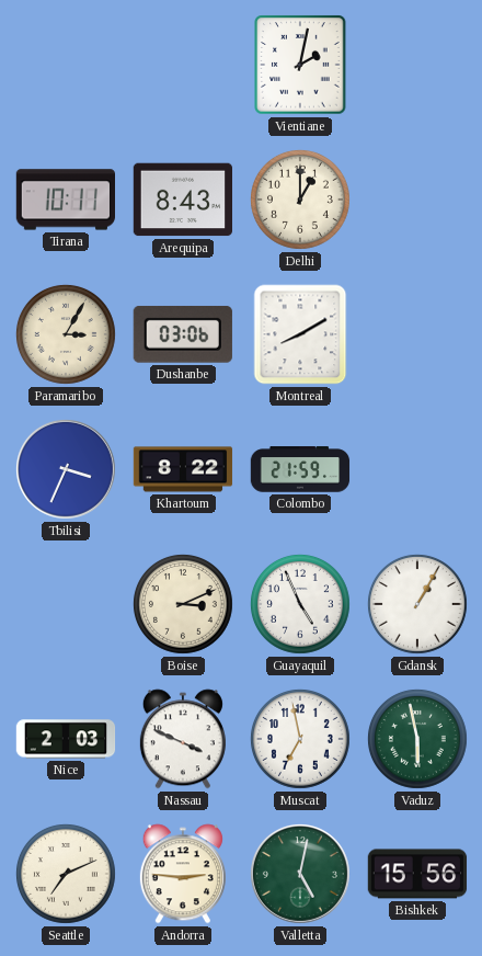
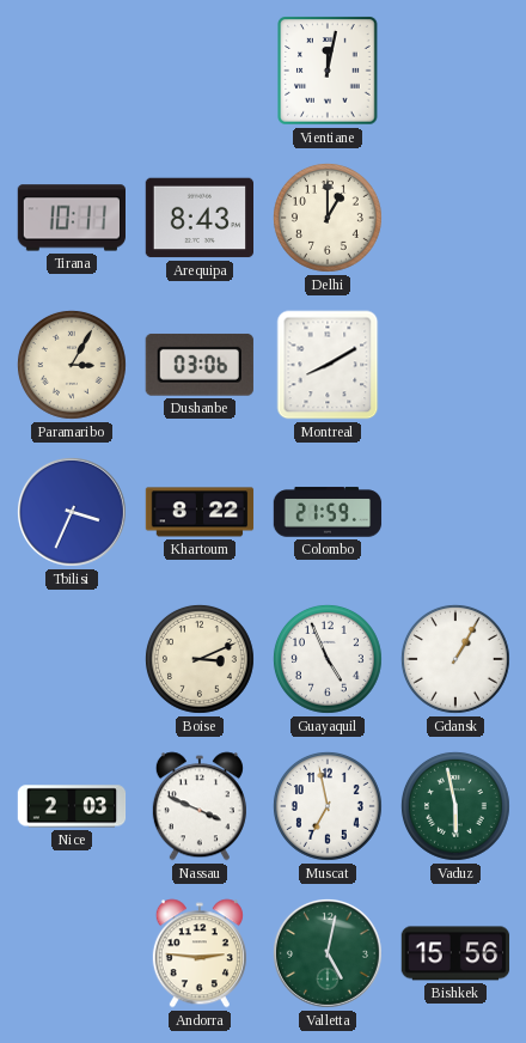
Vientiane: 2:02 -> 12:02 (328, 71)
Seattle: 7:11 -> none (66, 874)
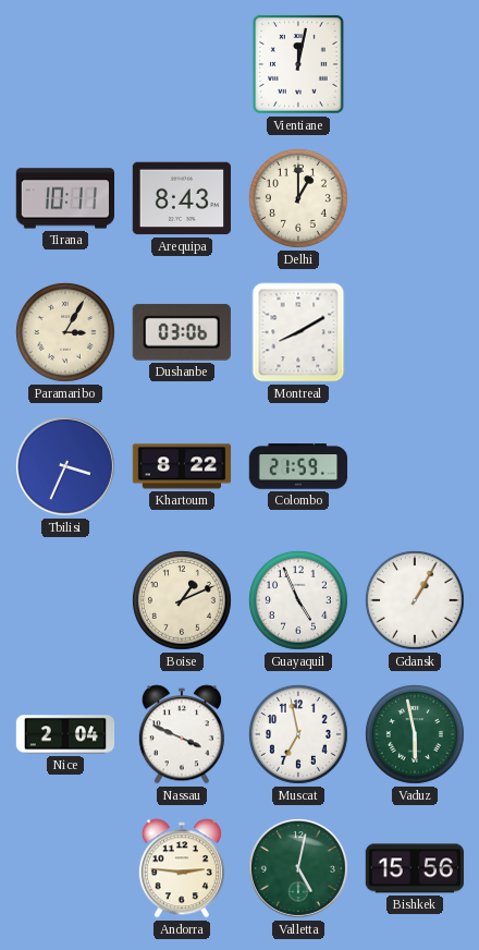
Boise: 3:11 -> 1:11 (182, 600)
Nice: 2:03 -> 2:04 (65, 734)
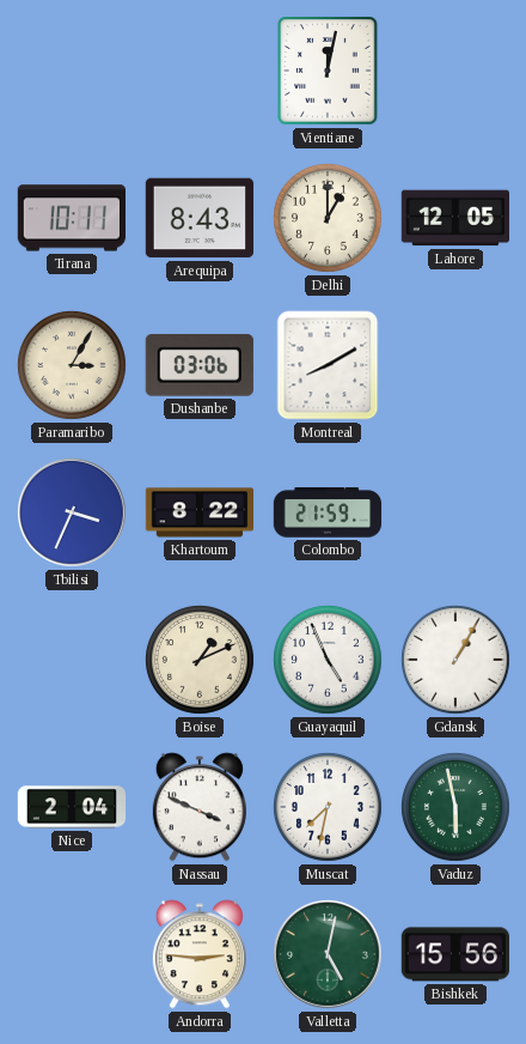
Lahore: none -> 12:05 (454, 218)
Muscat: 6:58 -> 7:32 (328, 807)
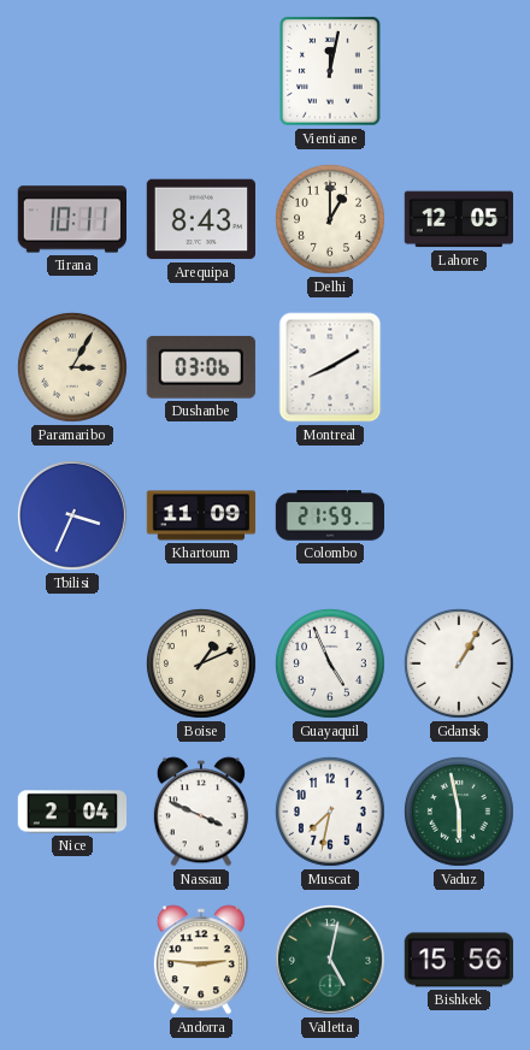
Khartoum: 8:22 -> 11:09 (201, 515)
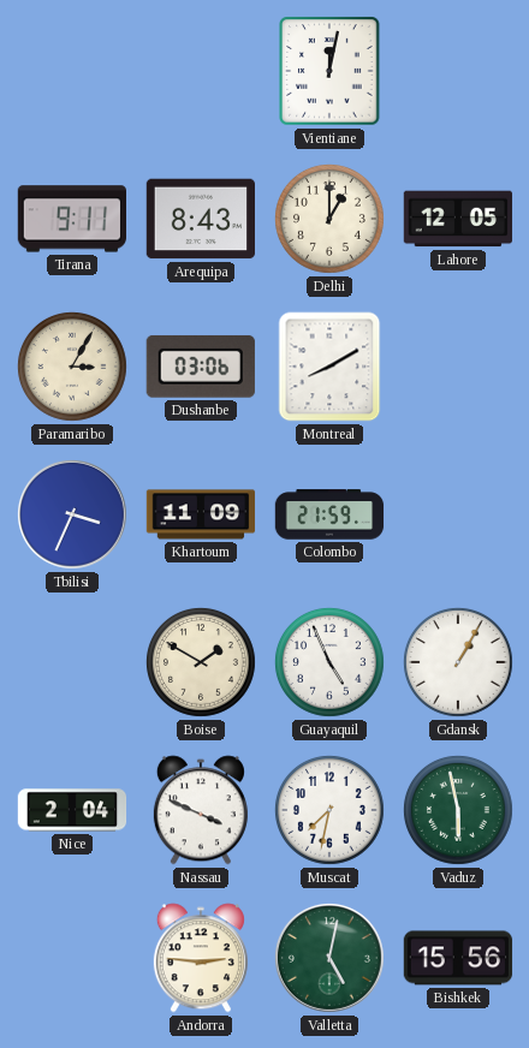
Tirana: 10:11 -> 9:11 (71, 219)
Boise: 1:11 -> 1:50 (201, 662)
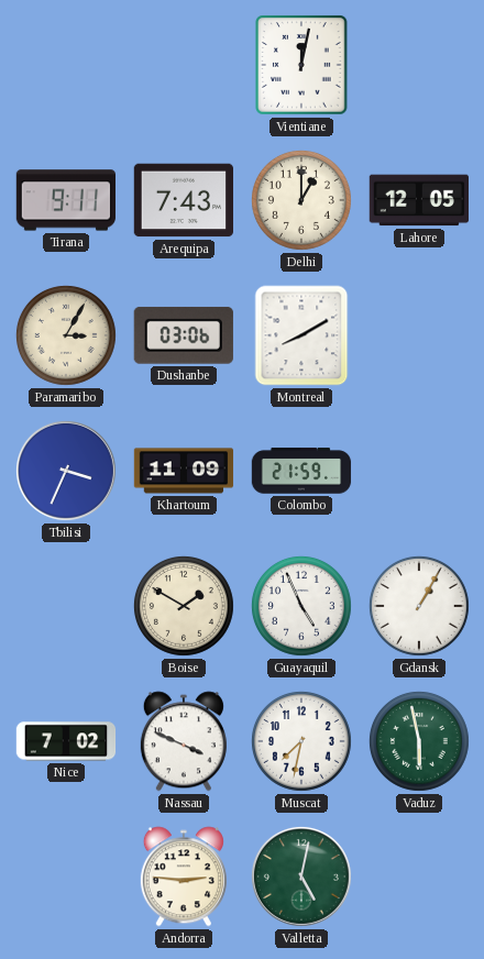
Arequipa: 8:43 -> 7:43 (183, 200)
Nice: 2:04 -> 7:02 (66, 741)
Bishkek: 15:56 -> none (458, 958)
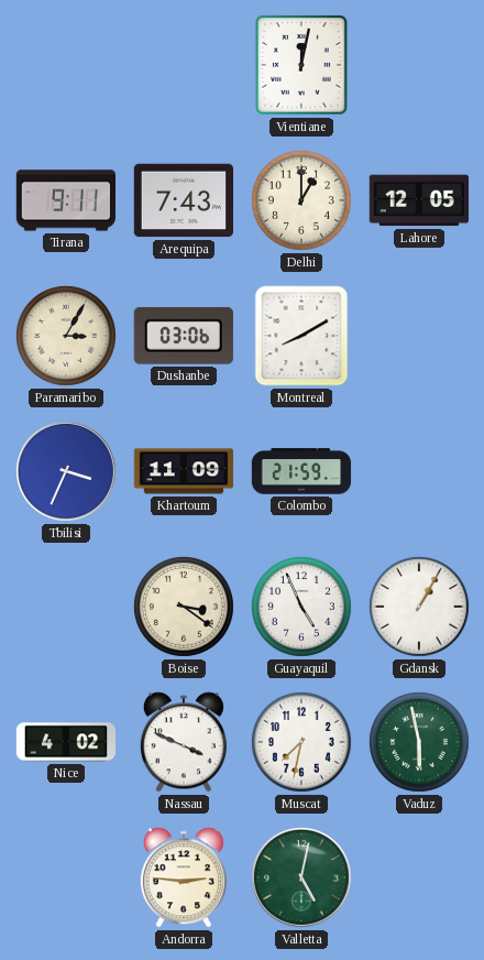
Boise: 1:50 -> 3:21 (184, 607)
Nice: 7:02 -> 4:02 (66, 742)
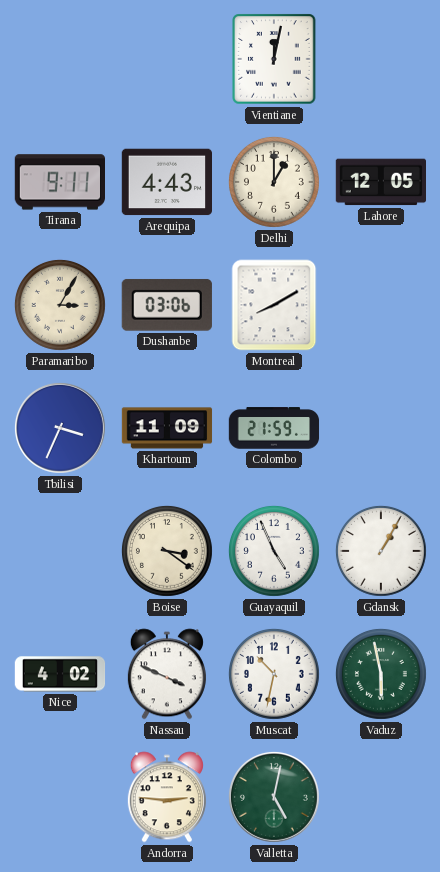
Arequipa: 7:43 -> 4:43 (166, 182)
Muscat: 7:32 -> 10:32 (274, 674)
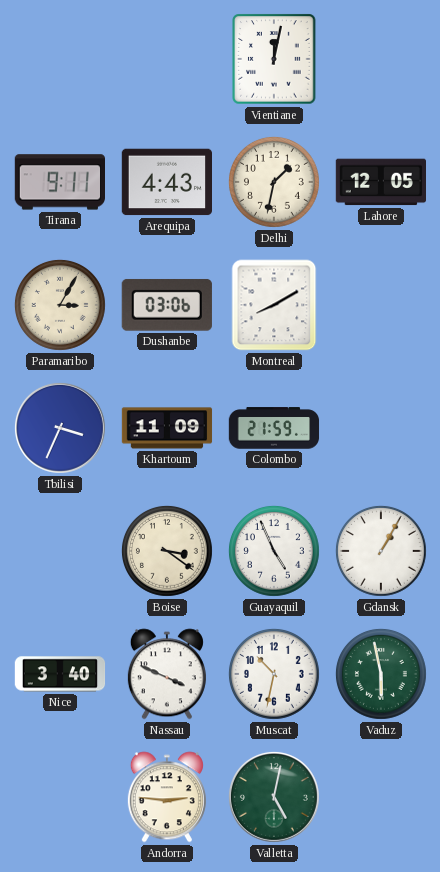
Delhi: 1:00 -> 1:32 (274, 182)
Nice: 4:02 -> 3:40 (60, 674)
